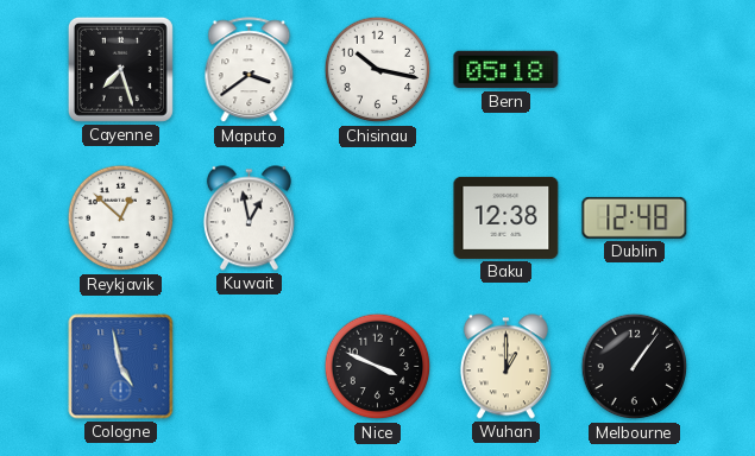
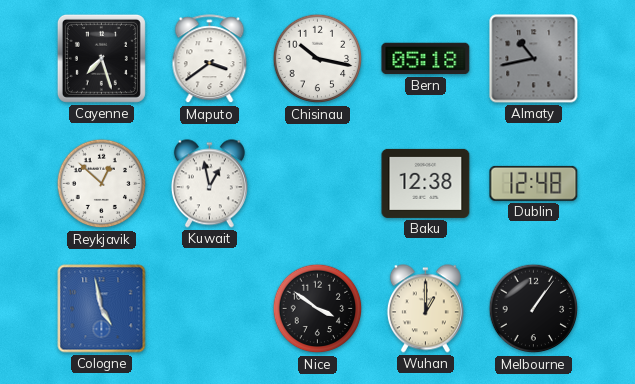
Almaty: none -> 10:43 (534, 59)
Nice: 3:49 -> 3:51 (318, 309)
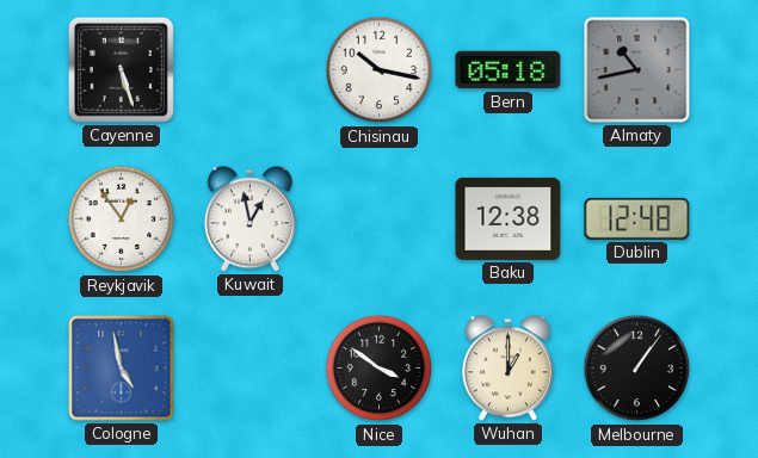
Cayenne: 7:27 -> 5:27 (121, 69)
Maputo: 3:39 -> none (210, 59)
Reykjavik: 12:52 -> 12:54 (122, 219)
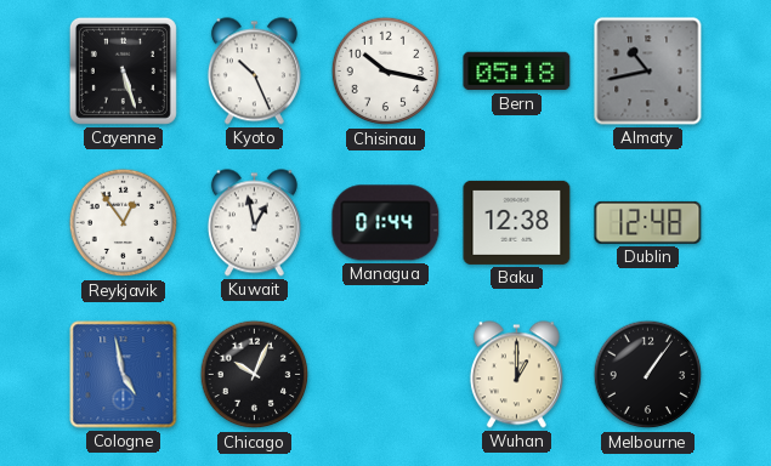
Kyoto: none -> 10:26 (254, 72)
Managua: none -> 01:44 (386, 223)
Chicago: none -> 10:04 (255, 375)
Nice: 3:51 -> none (380, 369)
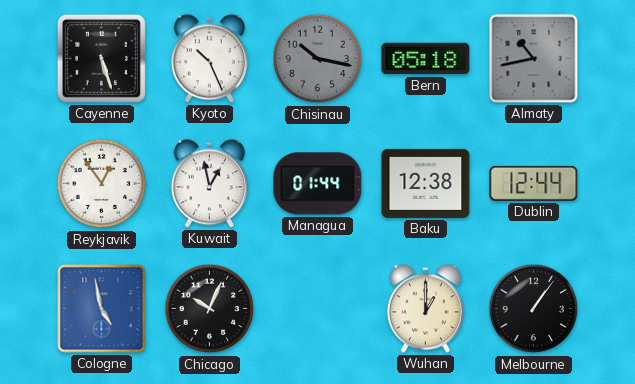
Chisinau dial: white -> grey (318, 59)
Dublin: 12:48 -> 12:44 (534, 183)
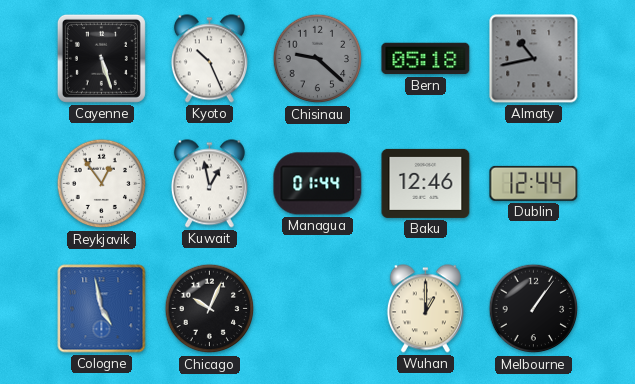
Chisinau: 10:17 -> 9:22 (318, 59)
Baku: 12:38 -> 12:46 (426, 183)
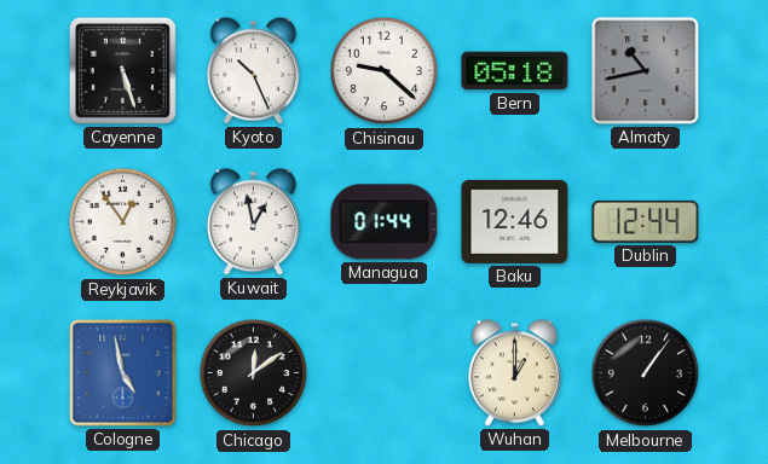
Chisinau dial: grey -> white (385, 71)
Chicago: 10:04 -> 12:09 (254, 373)
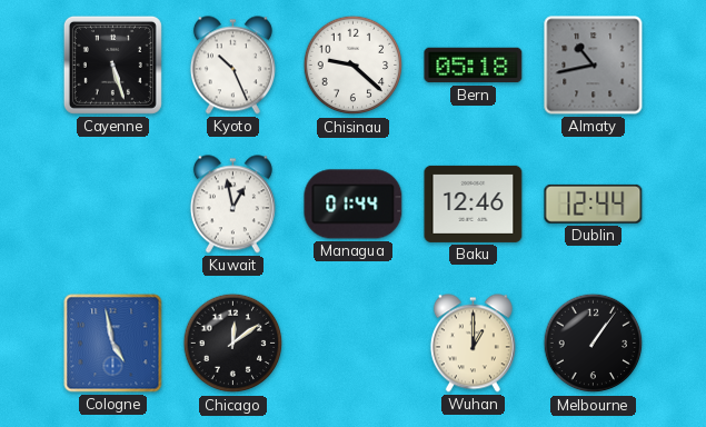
Reykjavik: 12:54 -> none (123, 222)
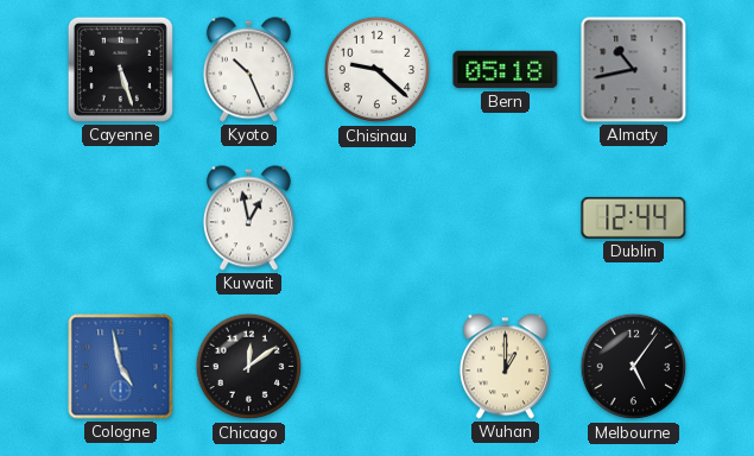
Managua: 01:44 -> none (354, 205)
Baku: 12:46 -> none (474, 203)
Melbourne: 1:06 -> 5:06 (634, 367)
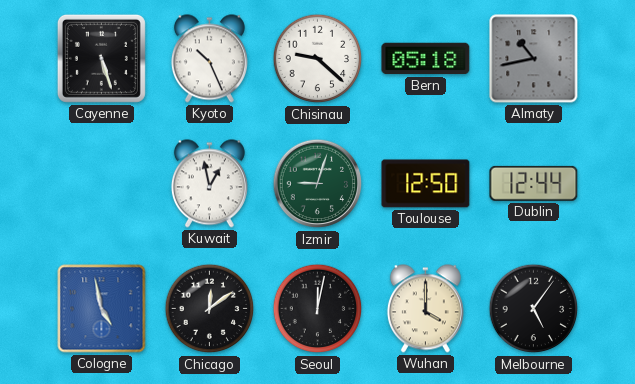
Izmir: none -> 9:03 (318, 184)
Toulouse: none -> 12:50 (426, 184)
Seoul: none -> 12:02 (318, 309)
Wuhan: 1:00 -> 4:00 (425, 309)
